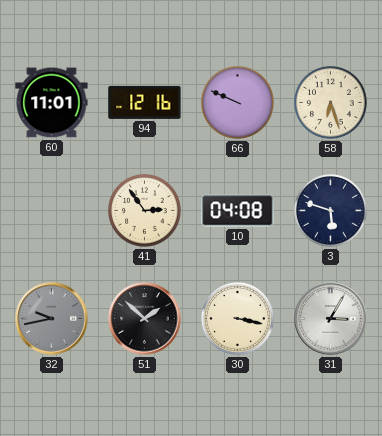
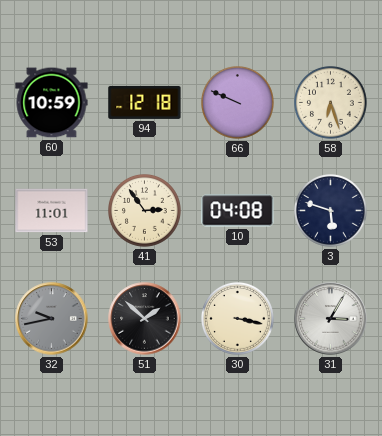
60: 11:01 -> 10:59 (52, 103)
94: 12:16 -> 12:18 (145, 102)
53: none -> 11:01 (52, 211)
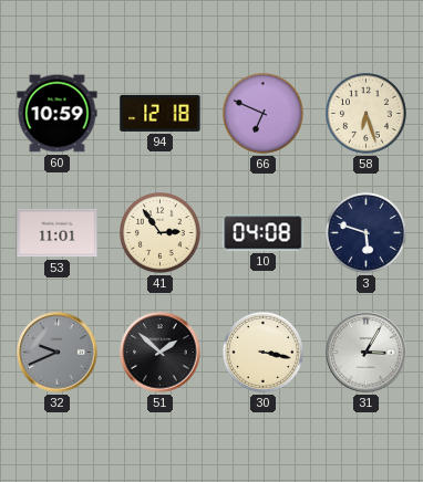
66: 9:49 -> 6:49 (264, 114)
32: 9:43 -> 9:41 (58, 353)
